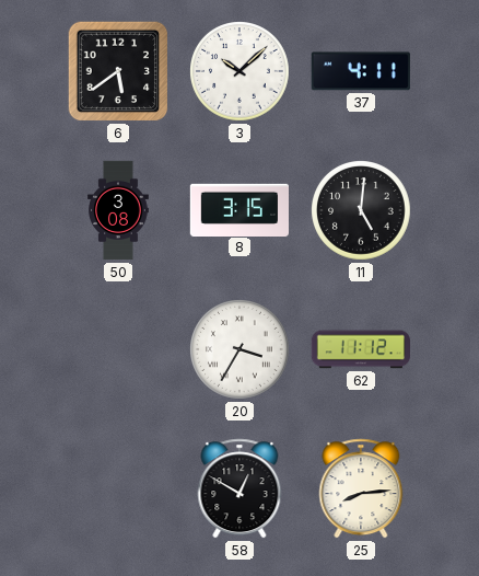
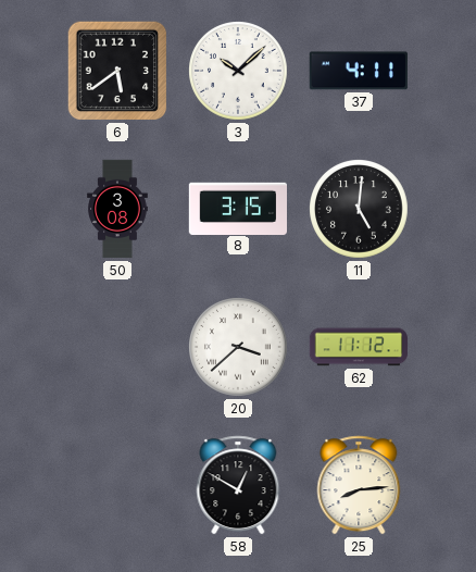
20: 3:35 -> 3:38 (239, 348)
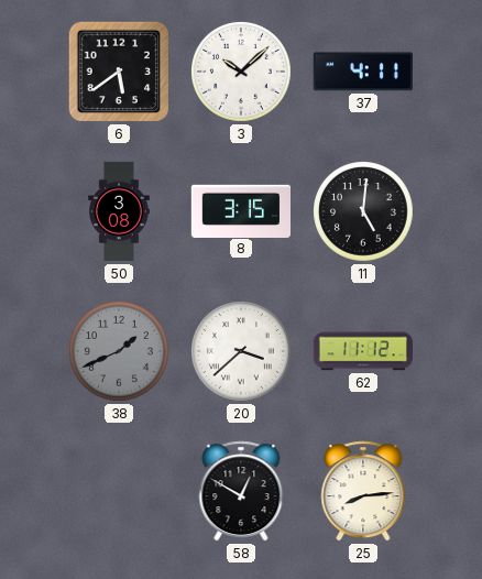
38: none -> 1:41 (120, 352)
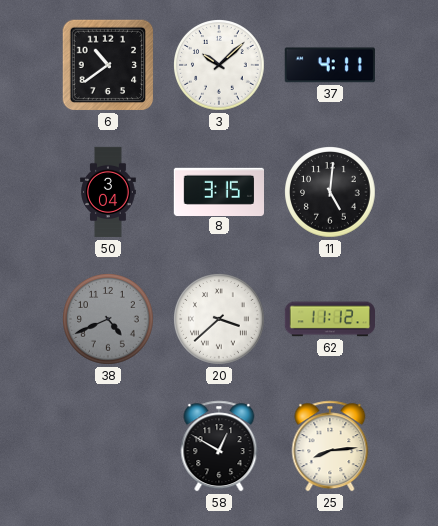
6: 5:39 -> 10:39 (108, 65)
50: 3:08 -> 3:04 (109, 192)
38: 1:41 -> 4:41 (109, 320)
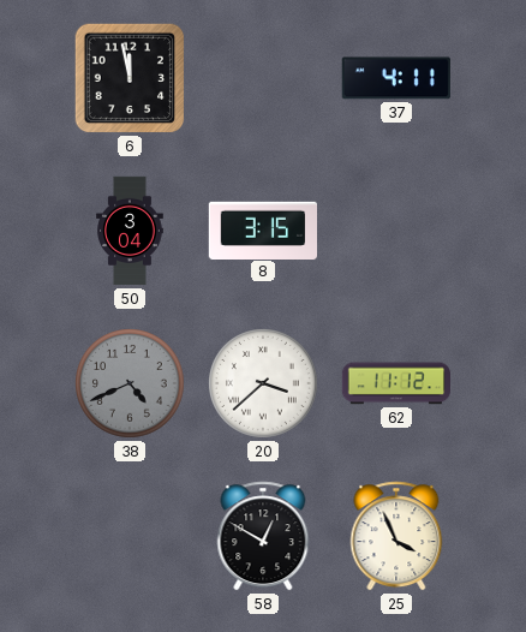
6: 10:39 -> 11:58 (130, 78)
3: 10:08 -> none (220, 66)
11: 5:01 -> none (331, 193)
25: 8:14 -> 3:56 (396, 536)
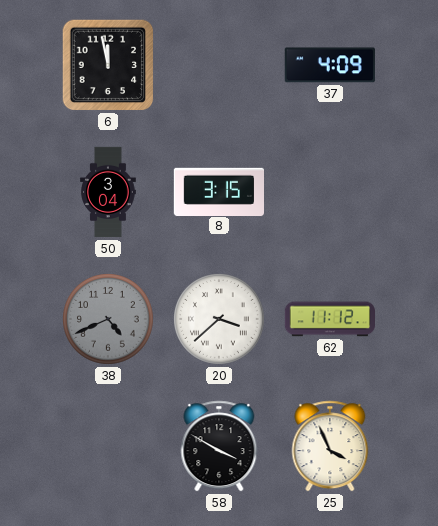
37: 4:11 -> 4:09 (330, 65)
58: 12:50 -> 3:50 (219, 446)
